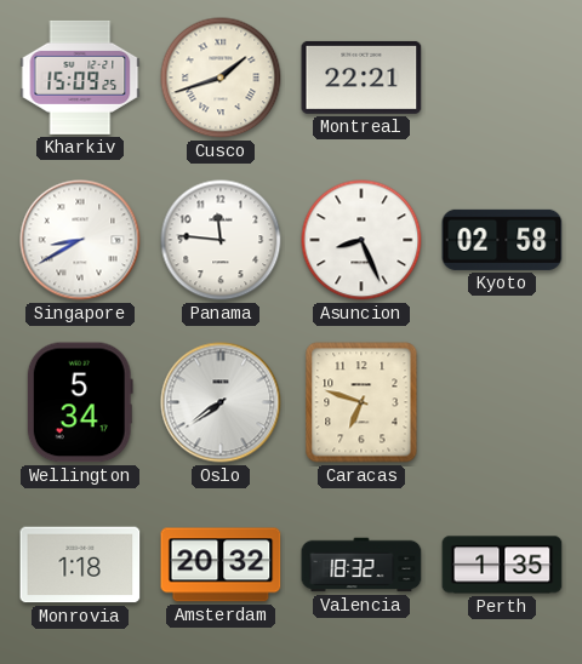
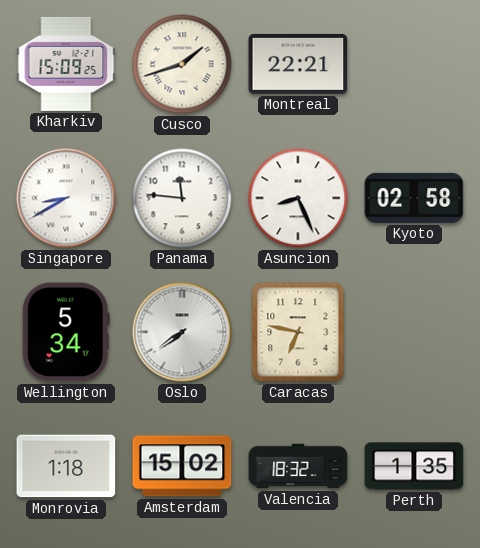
Caracas: 6:48 -> 6:47 (298, 332)
Amsterdam: 20:32 -> 15:02 (182, 466)
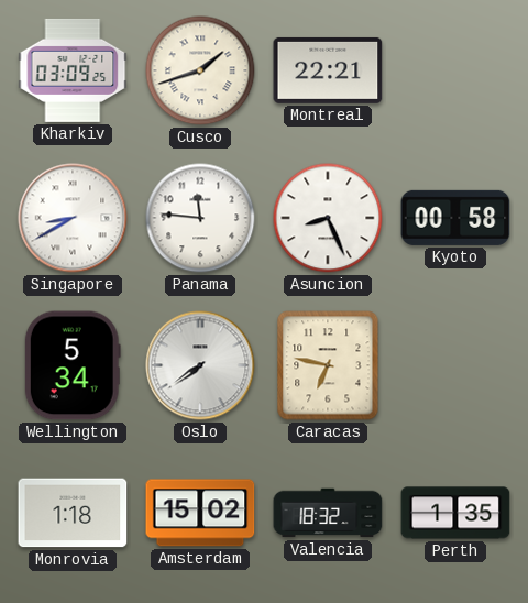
Kharkiv: 15:09 -> 03:09 (73, 70)
Kyoto: 02:58 -> 00:58 (455, 218)
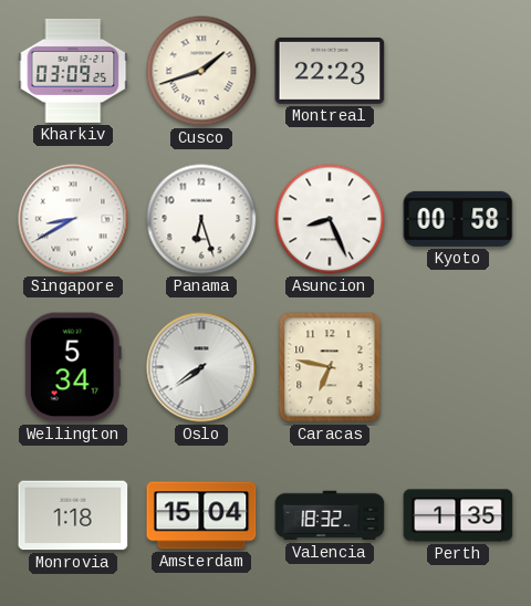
Montreal: 22:21 -> 22:23 (330, 71)
Panama: 11:46 -> 6:27 (201, 219)
Amsterdam: 15:02 -> 15:04 (201, 515)
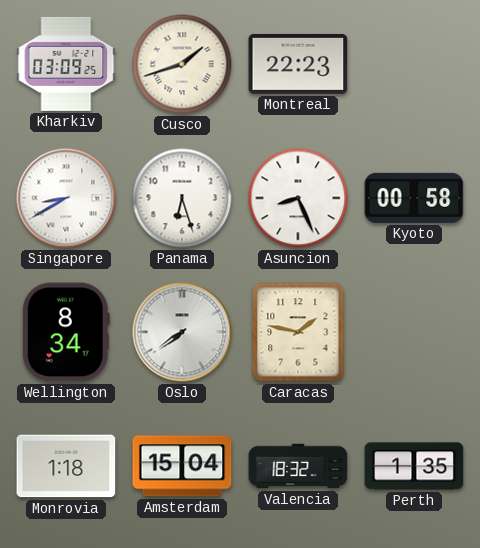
Wellington: 5:34 -> 8:34 (66, 332)
Caracas: 6:47 -> 1:47 (298, 332)
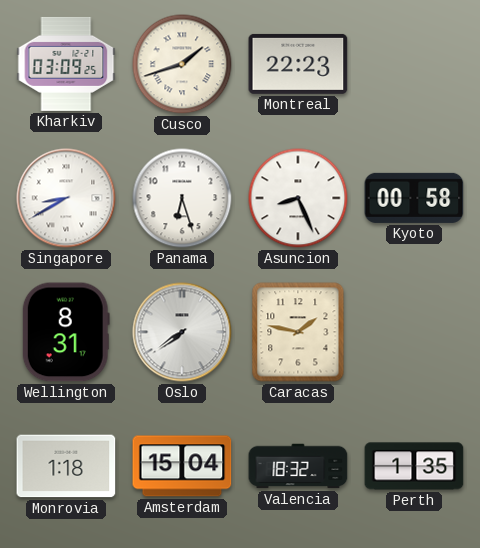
Wellington: 8:34 -> 8:31 (66, 332)
